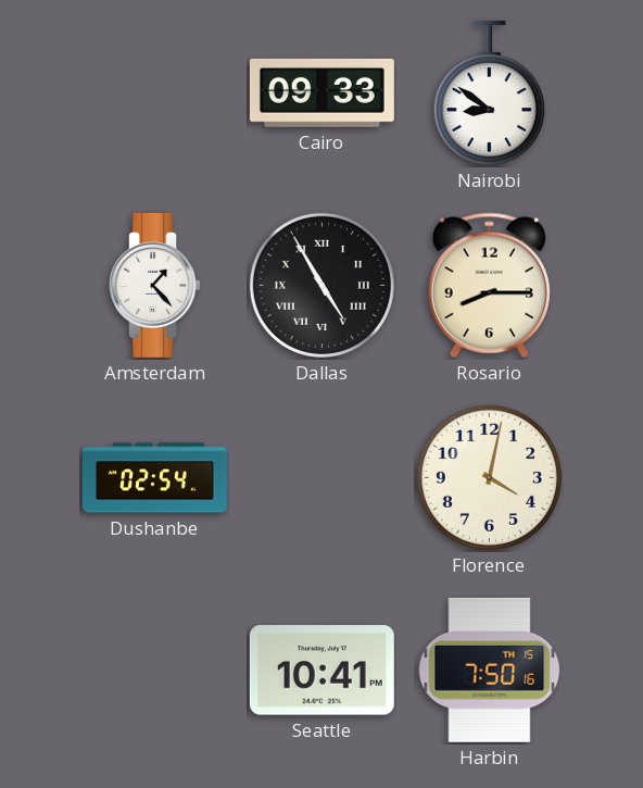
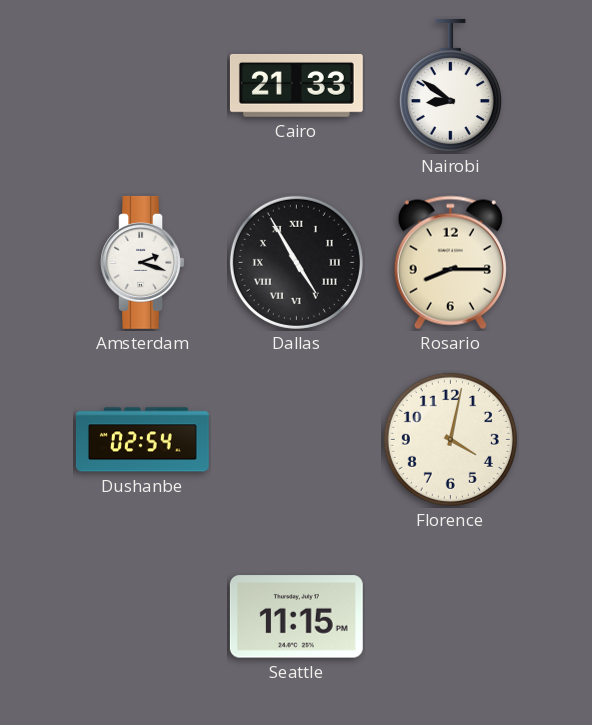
Cairo: 09:33 -> 21:33 (296, 86)
Amsterdam: 1:23 -> 2:18 (142, 262)
Seattle: 10:41 -> 11:15 (296, 617)
Harbin: 7:50 -> none (490, 670)
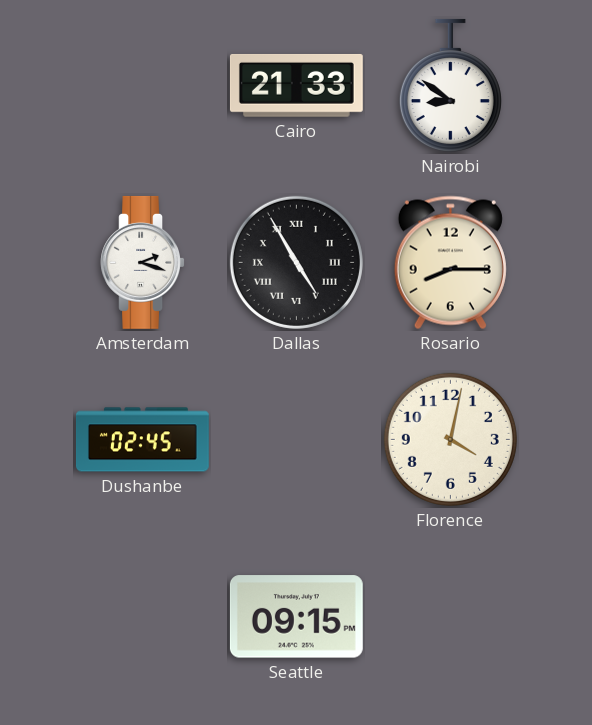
Dushanbe: 02:54 -> 02:45 (142, 440)
Seattle: 11:15 -> 09:15 (296, 617)
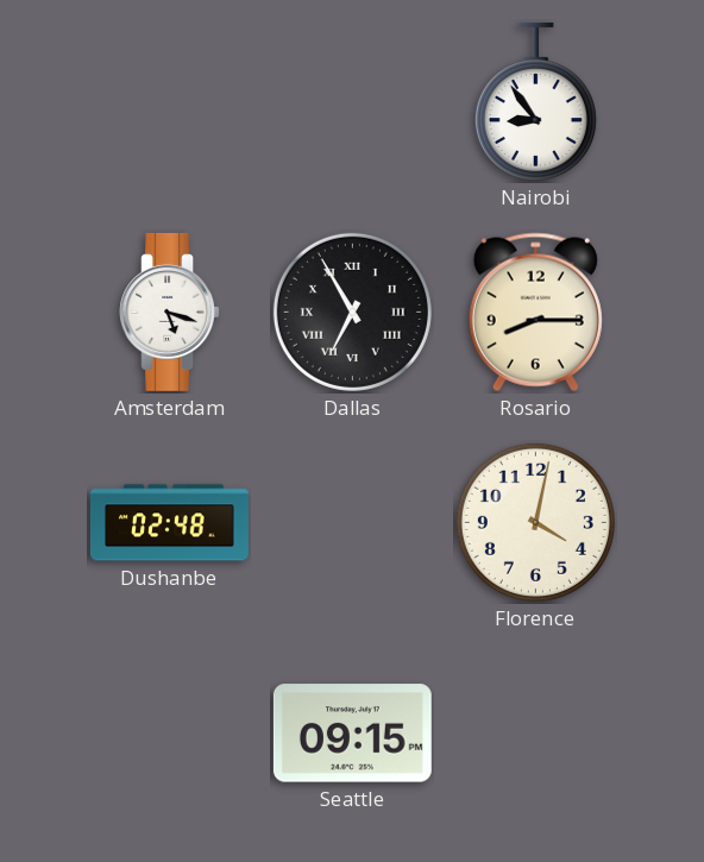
Cairo: 21:33 -> none (296, 86)
Nairobi: 8:51 -> 8:54 (535, 102)
Amsterdam: 2:18 -> 5:18 (169, 312)
Dallas: 4:55 -> 6:55 (352, 312)
Dushanbe: 02:45 -> 02:48 (169, 523)
